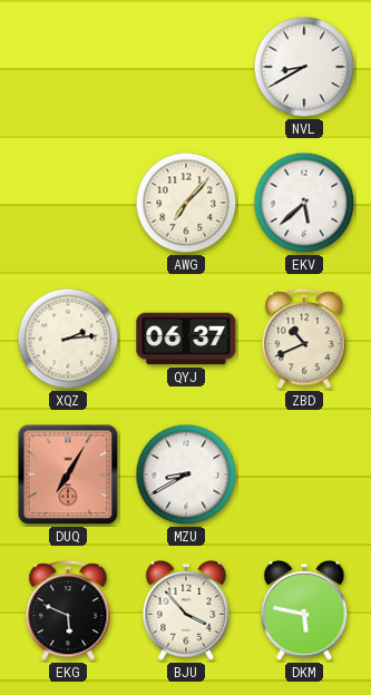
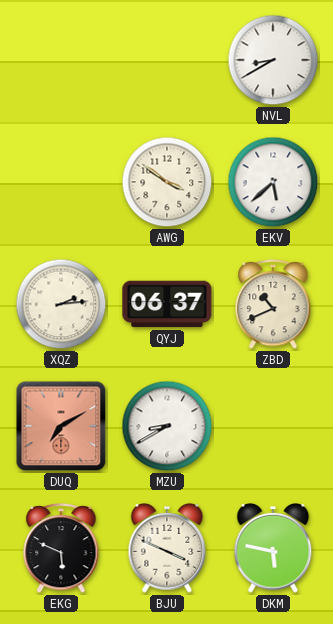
AWG: 7:07 -> 3:51 (167, 182)
DUQ: 7:05 -> 7:10 (61, 426)
BJU: 3:53 -> 3:49 (167, 549)
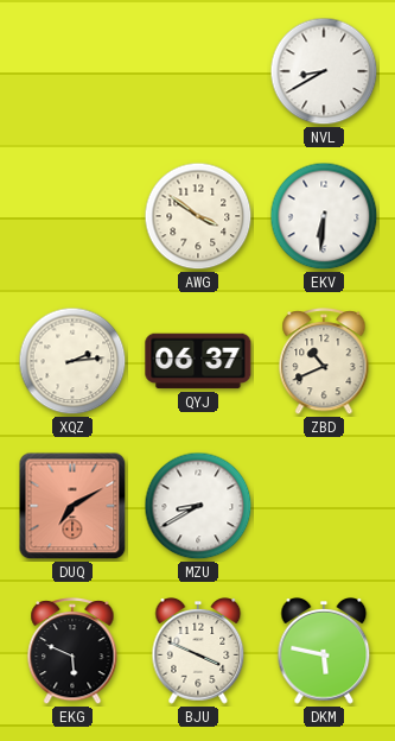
EKV: 5:38 -> 6:31 (324, 216)
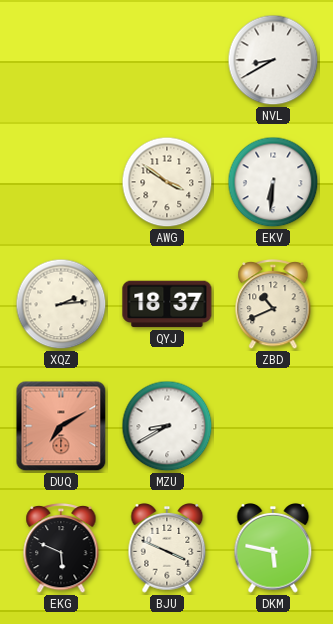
QYJ: 06:37 -> 18:37 (167, 304)
